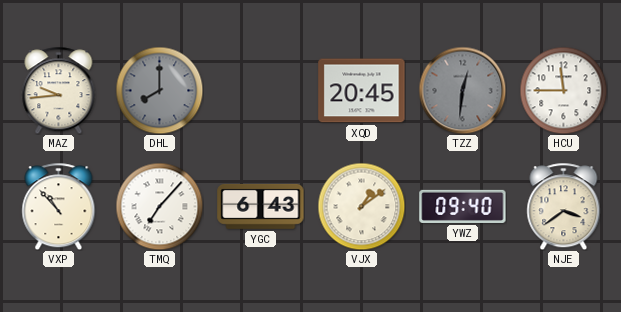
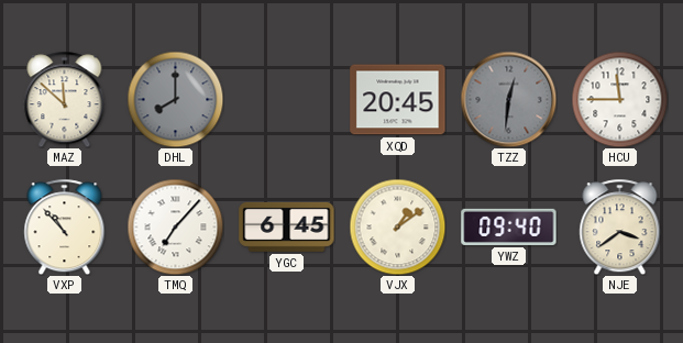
MAZ: 9:44 -> 11:52 (65, 99)
YGC: 6:43 -> 6:45 (287, 226)
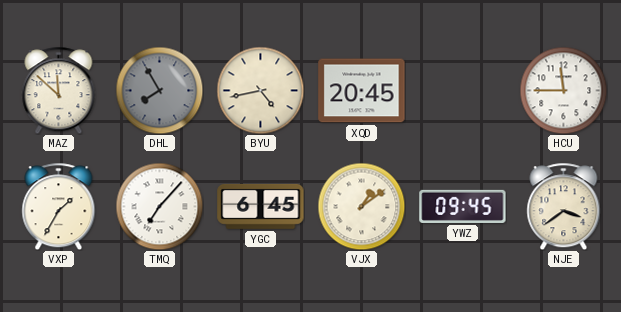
DHL: 8:00 -> 7:55 (159, 90)
BYU: none -> 4:43 (260, 90)
TZZ: 12:31 -> none (508, 99)
VXP: 10:53 -> 1:35 (59, 206)
YWZ: 09:40 -> 09:45 (463, 206)
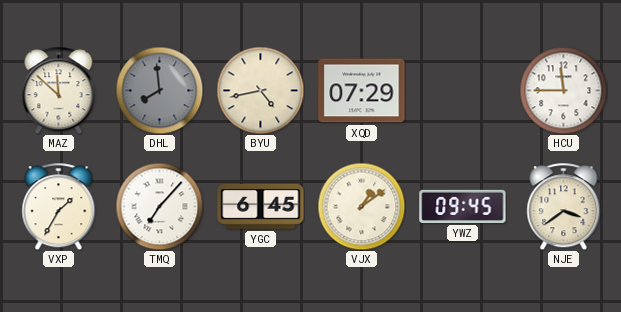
DHL: 7:55 -> 7:59 (159, 90)
XQD: 20:45 -> 07:29 (362, 91)
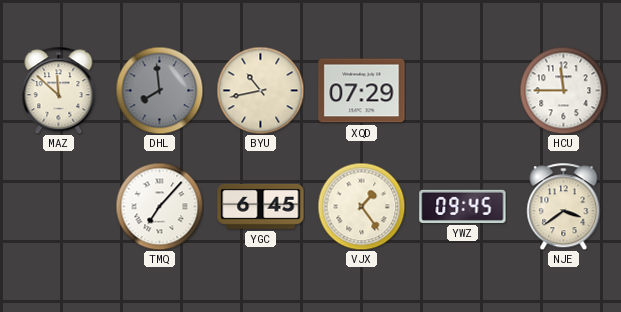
BYU: 4:43 -> 10:43 (260, 90)
VXP: 1:35 -> none (59, 206)
VJX: 1:09 -> 1:24 (361, 206)
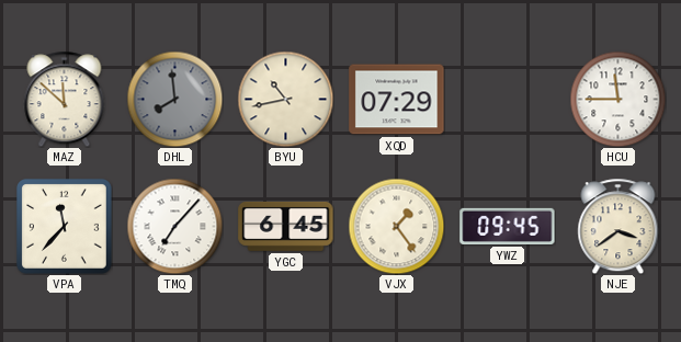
VPA: none -> 11:37 (65, 227)
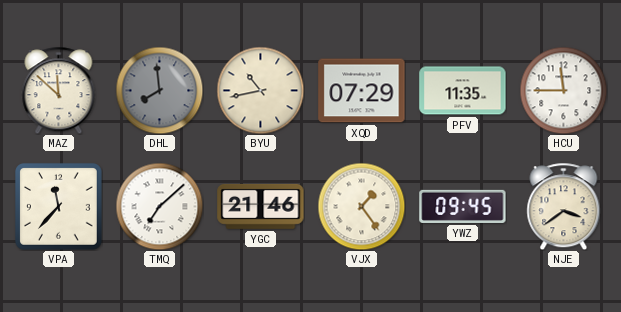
PFV: none -> 11:35 (463, 91)
TMQ: 7:07 -> 7:08 (159, 206)
YGC: 6:45 -> 21:46 (261, 206)
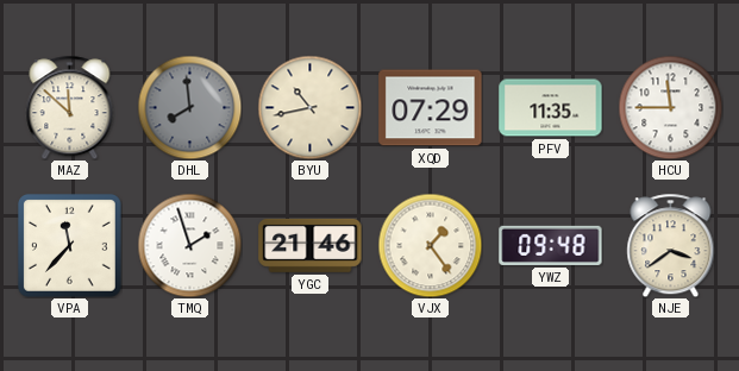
TMQ: 7:08 -> 1:57 (189, 245)
YWZ: 09:45 -> 09:48 (551, 245)
